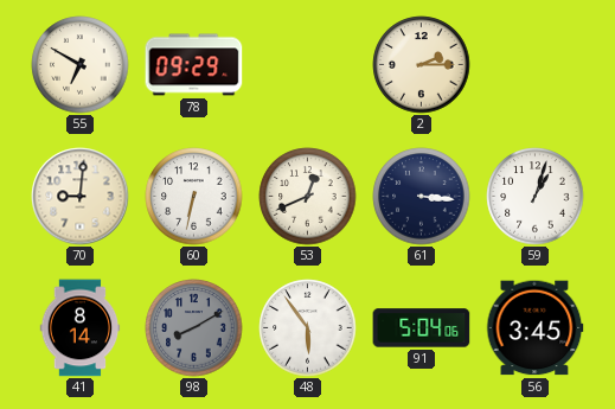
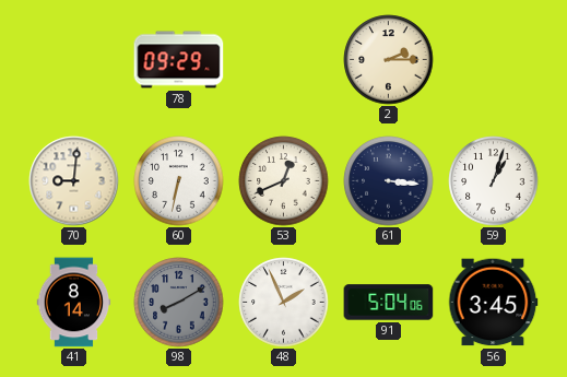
55: 6:50 -> none (81, 65)
48: 5:54 -> 1:56 (284, 303)
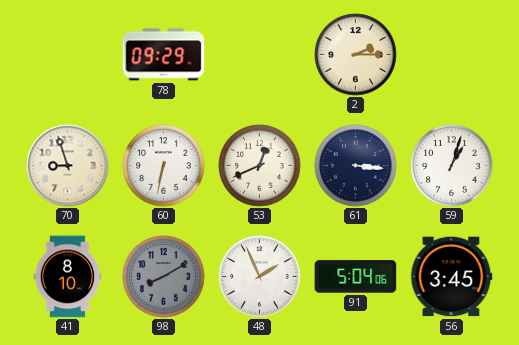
70: 9:01 -> 8:57 (68, 166)
41: 8:14 -> 8:10 (68, 277)
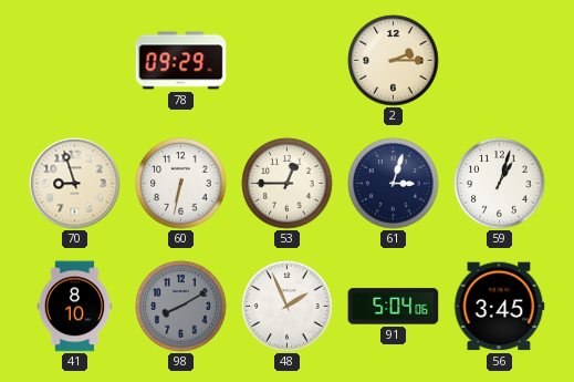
53: 12:41 -> 12:45 (288, 184)
61: 3:16 -> 3:03 (394, 184)
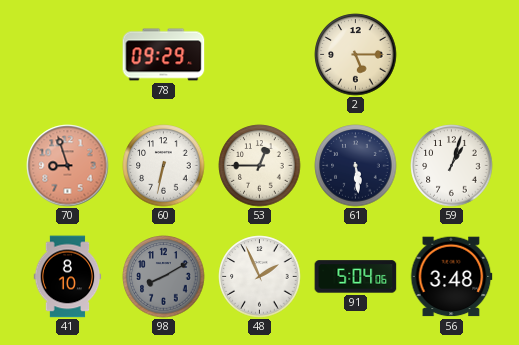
2: 2:15 -> 5:15 (356, 55)
70 dial: cream -> salmon (68, 166)
61: 3:03 -> 5:29 (356, 166)
56: 3:45 -> 3:48 (451, 277)
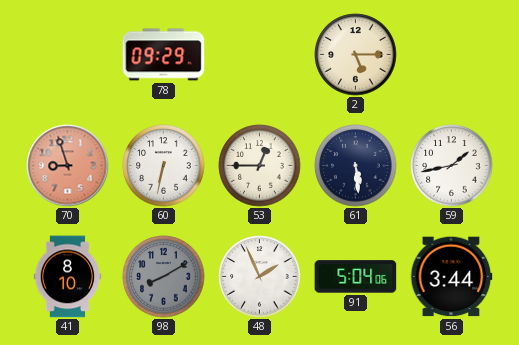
59: 1:03 -> 1:43 (452, 166)
56: 3:48 -> 3:44 (451, 277)
